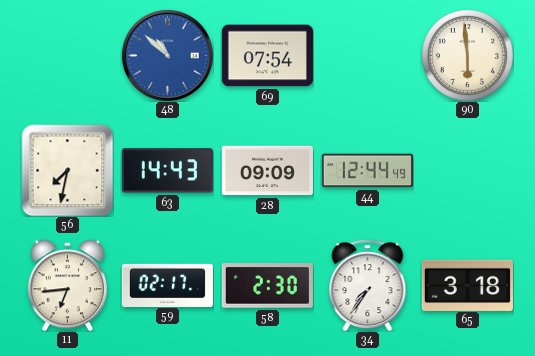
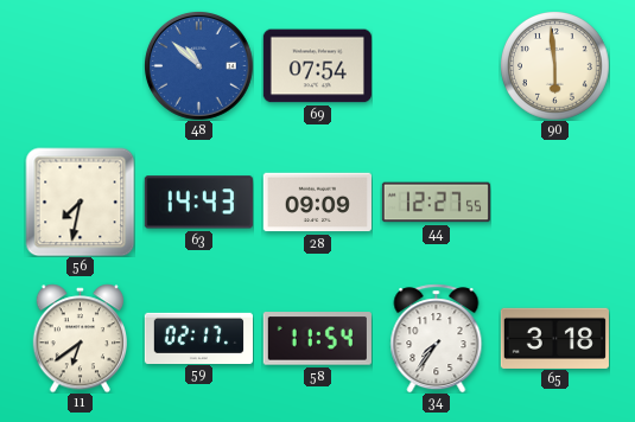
44: 12:44 -> 12:27 (436, 203)
11: 6:44 -> 6:39 (80, 338)
58: 2:30 -> 11:54 (317, 339)
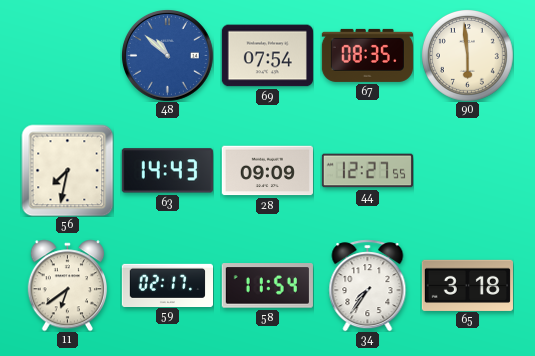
67: none -> 08:35 (367, 55)
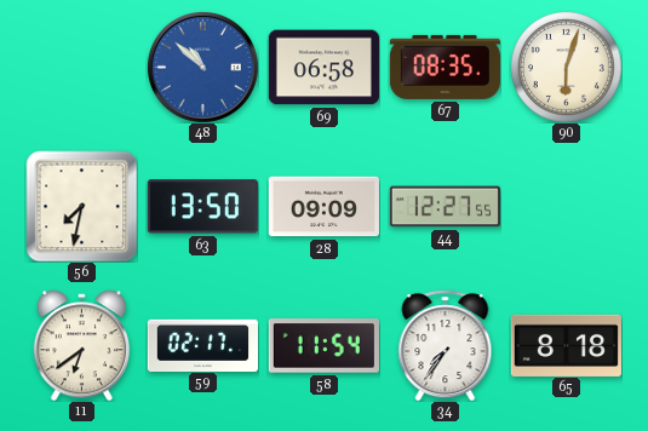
69: 07:54 -> 06:58 (323, 68)
90: 5:59 -> 6:03 (567, 68)
63: 14:43 -> 13:50 (202, 207)
65: 3:18 -> 8:18 (566, 345)
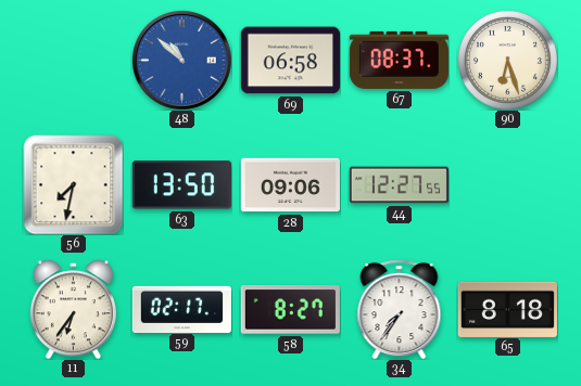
67: 08:35 -> 08:37 (399, 60)
90: 6:03 -> 6:27 (508, 61)
28: 09:09 -> 09:06 (290, 185)
11: 6:39 -> 6:36 (73, 309)
58: 11:54 -> 8:27 (290, 310)
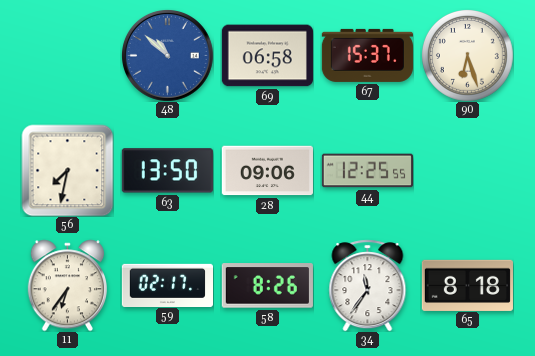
67: 08:37 -> 15:37 (367, 55)
44: 12:27 -> 12:25 (367, 171)
58: 8:27 -> 8:26 (267, 286)
34: 7:36 -> 11:36 (368, 285)
